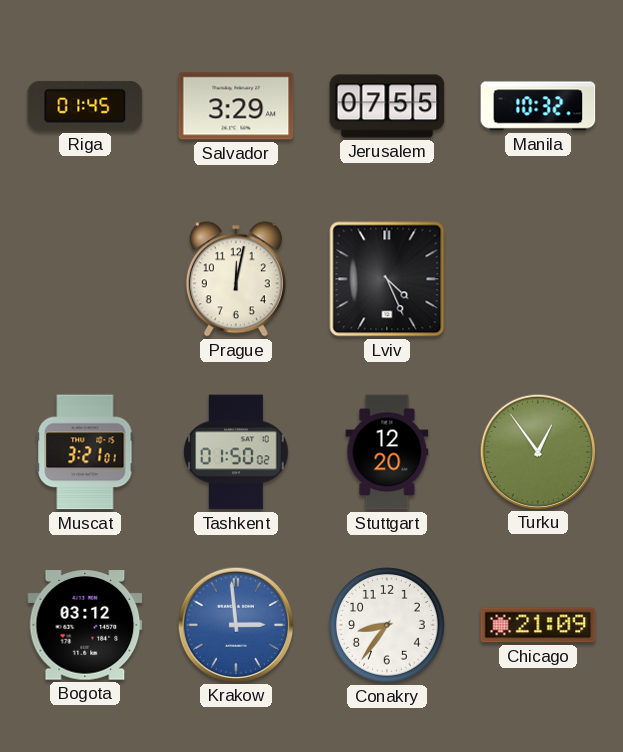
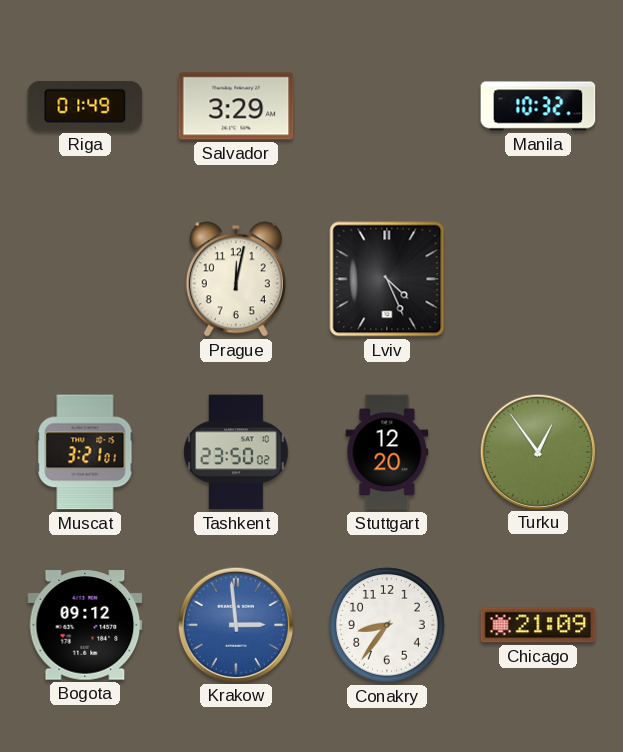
Riga: 01:45 -> 01:49 (85, 106)
Jerusalem: 07:55 -> none (387, 106)
Tashkent: 01:50 -> 23:50 (236, 452)
Bogota: 03:12 -> 09:12 (85, 625)
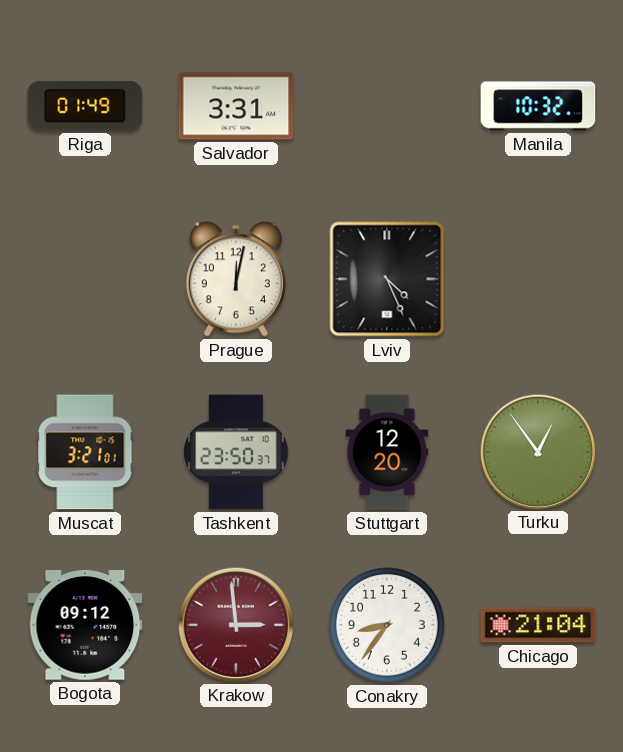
Salvador: 3:29 -> 3:31 (236, 106)
Tashkent: 23:50:02 -> 23:50:37 (236, 452)
Krakow dial: blue -> burgundy (235, 624)
Chicago: 21:09 -> 21:04 (538, 625)
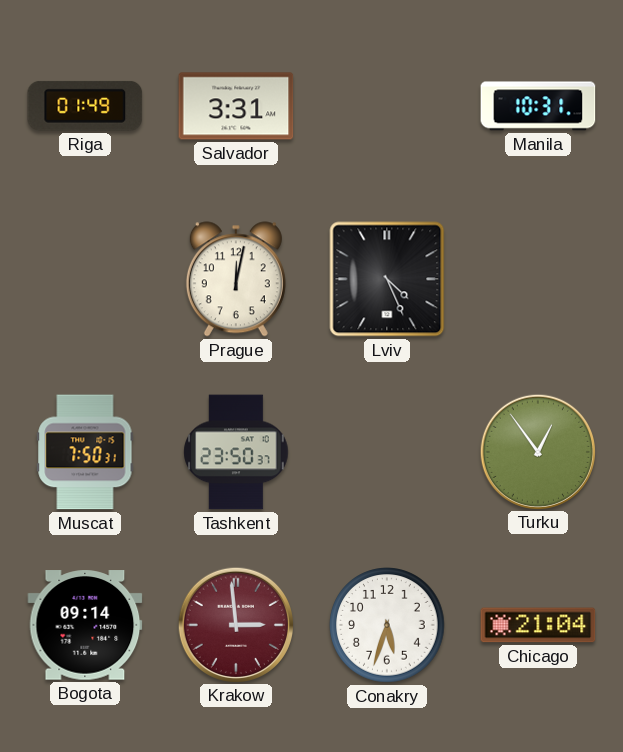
Manila: 10:32 -> 10:31 (538, 106)
Muscat: 3:21 -> 7:50 (85, 452)
Stuttgart: 12:20 -> none (387, 452)
Bogota: 09:12 -> 09:14 (85, 625)
Conakry: 8:36 -> 5:33 (387, 625)
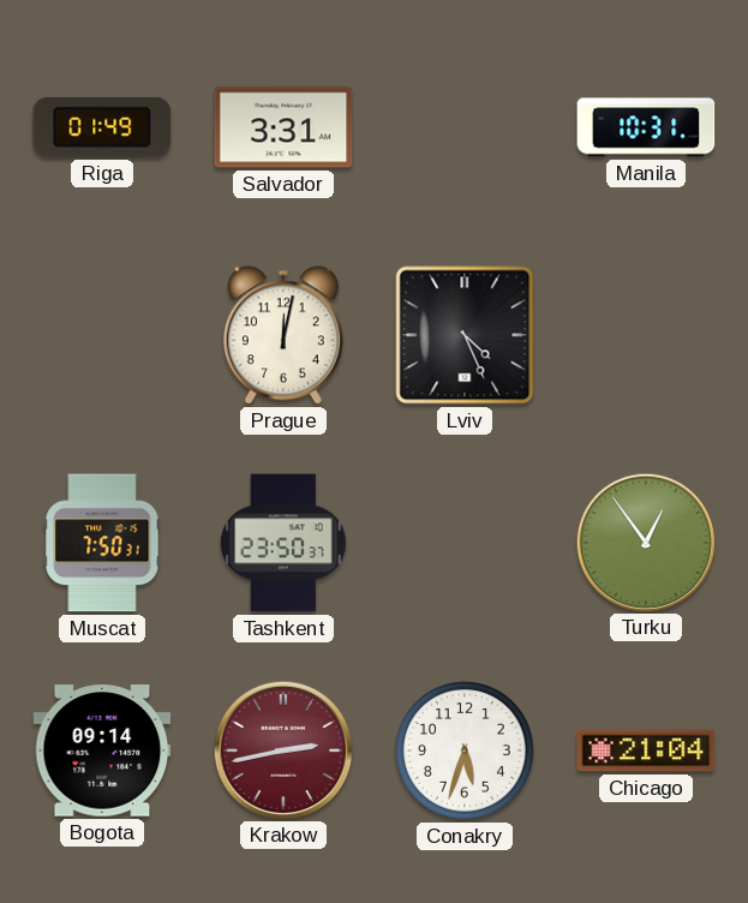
Krakow: 2:59 -> 2:43 (282, 749)
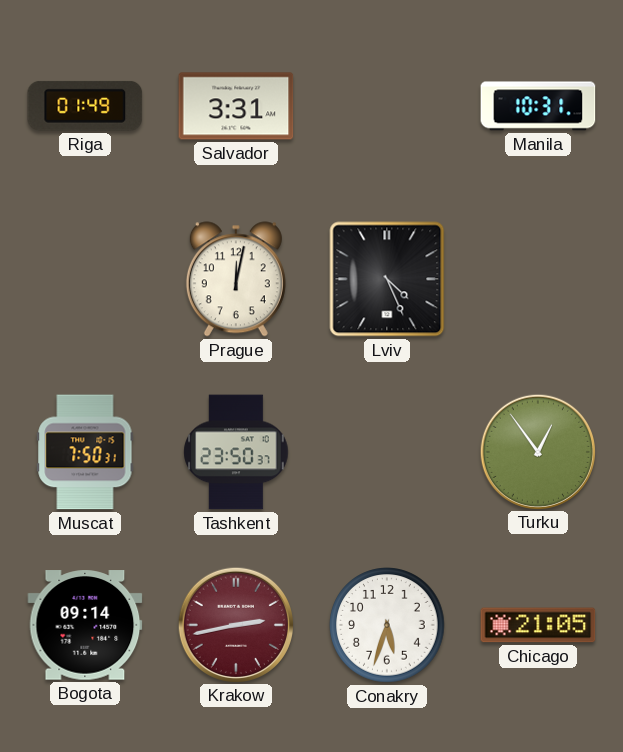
Chicago: 21:04 -> 21:05 (538, 625)
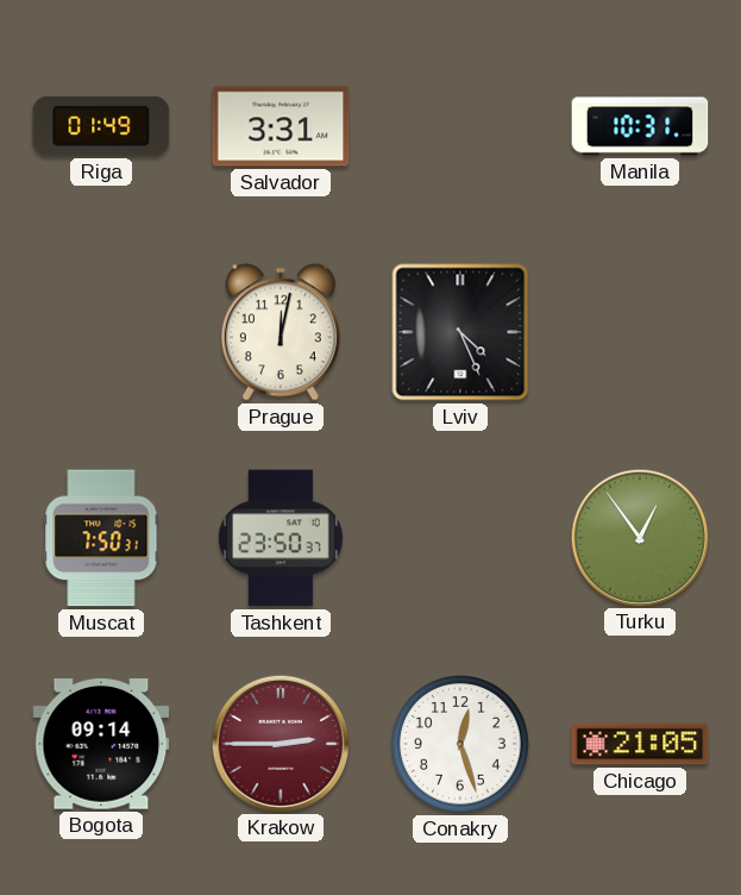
Krakow: 2:43 -> 2:45 (280, 743)
Conakry: 5:33 -> 12:27 (460, 744)
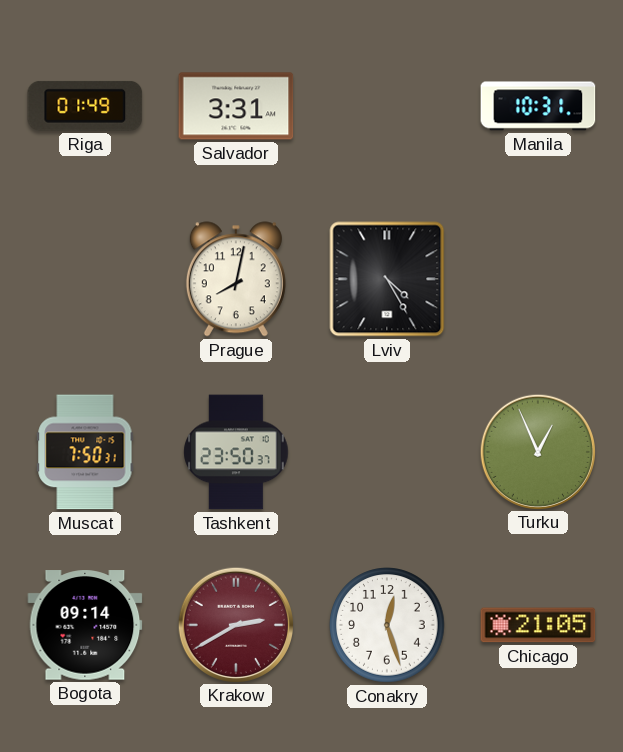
Prague: 12:02 -> 8:02 (236, 279)
Lviv: 4:26 -> 4:25 (387, 279)
Turku: 12:54 -> 12:56 (537, 451)
Krakow: 2:45 -> 2:40 (235, 624)
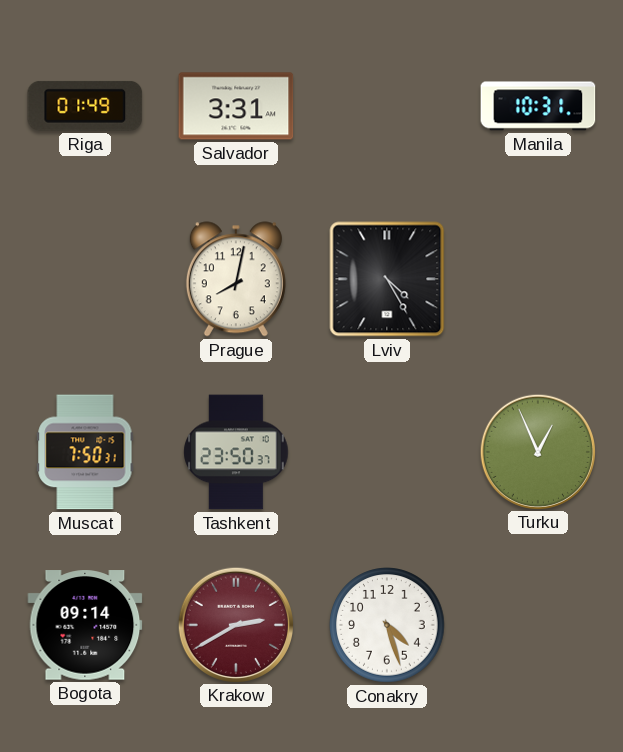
Conakry: 12:27 -> 4:27 (387, 625)
Chicago: 21:05 -> none (538, 625)
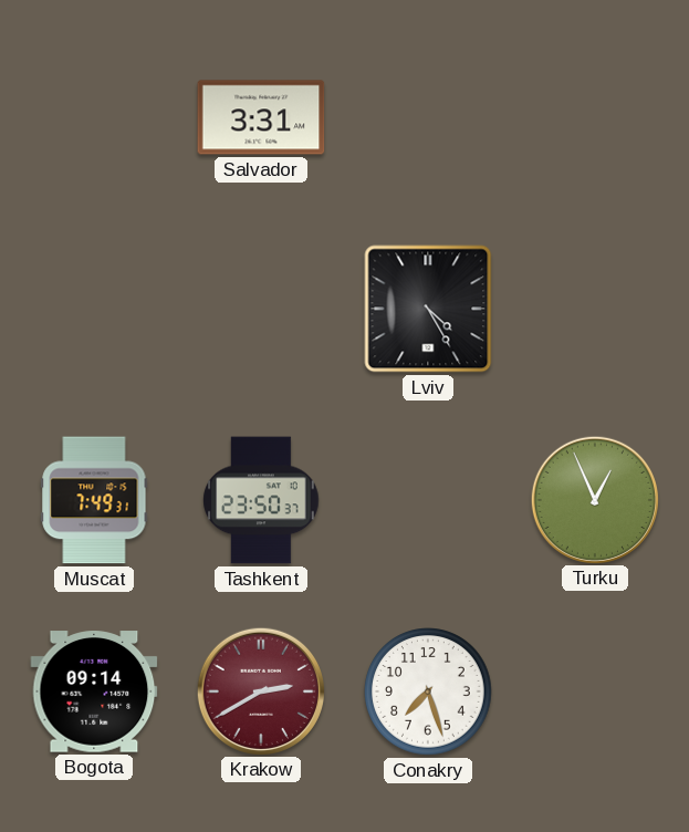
Riga: 01:49 -> none (85, 106)
Manila: 10:31 -> none (538, 106)
Prague: 8:02 -> none (236, 279)
Muscat: 7:50 -> 7:49 (94, 500)
Conakry: 4:27 -> 7:27 (428, 691)
